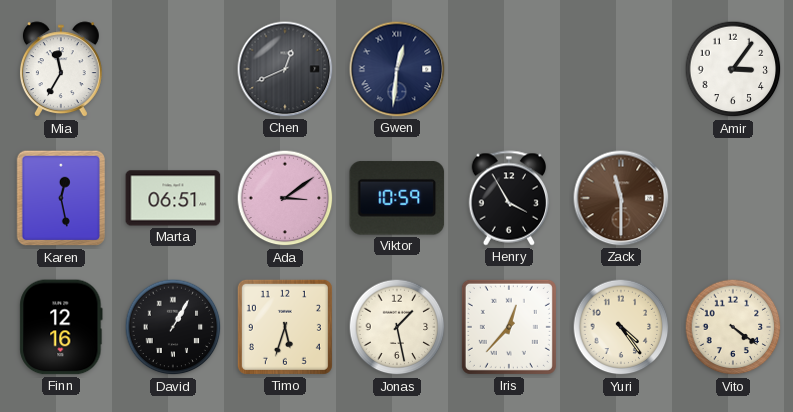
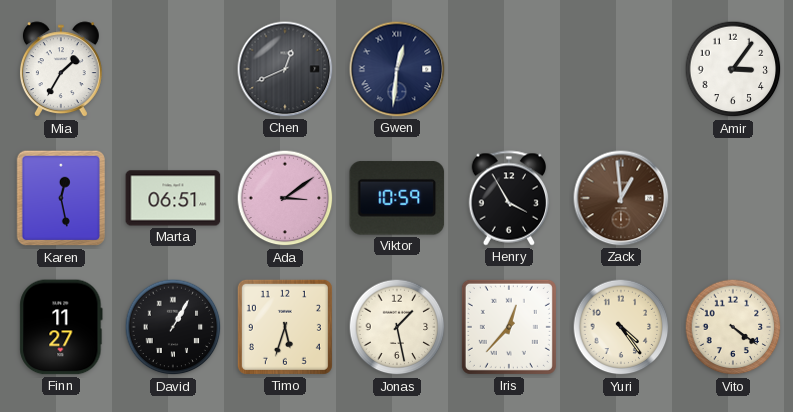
Mia: 11:35 -> 1:35 (61, 70)
Zack: 11:30 -> 12:59 (621, 198)
Finn: 12:16 -> 11:27 (61, 327)
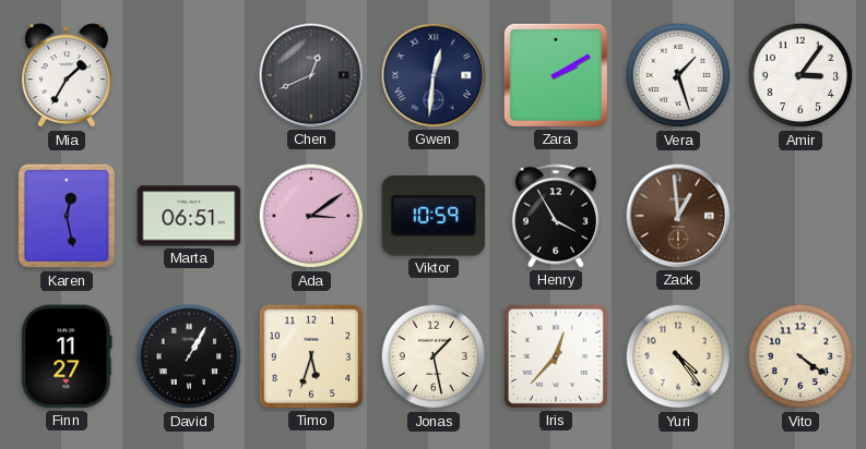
Zara: none -> 2:10 (556, 75)
Vera: none -> 1:27 (678, 75)
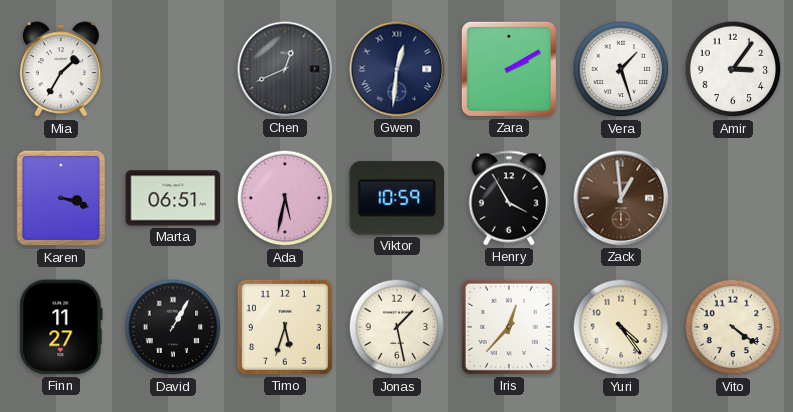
Karen: 12:28 -> 3:18 (61, 198)
Ada: 3:09 -> 5:32 (285, 198)
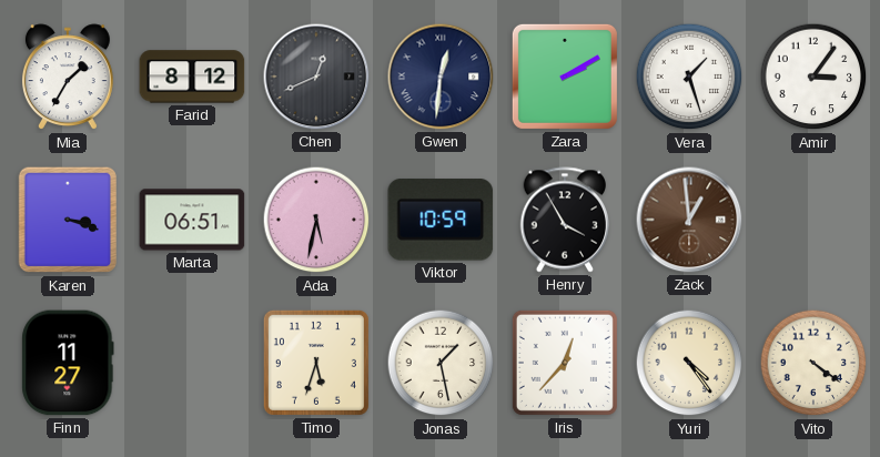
Farid: none -> 8:12 (192, 77)
David: 1:05 -> none (173, 327)
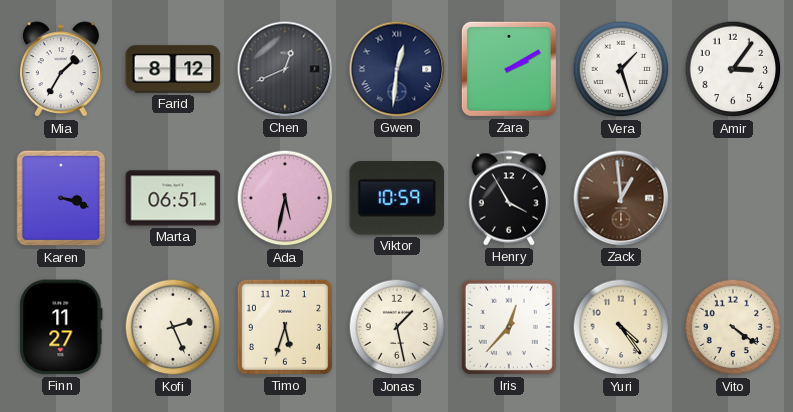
Kofi: none -> 2:26 (173, 327)
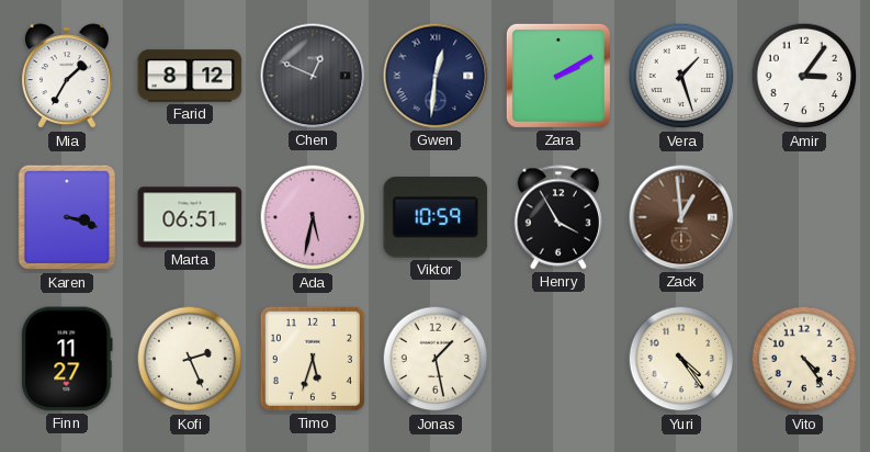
Chen: 12:41 -> 12:49 (313, 76)
Iris: 12:37 -> none (509, 327)
Vito: 4:21 -> 4:24 (804, 359)
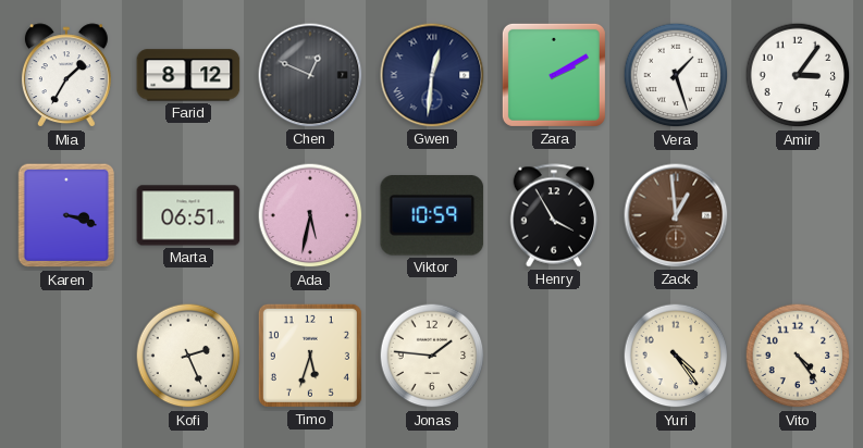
Finn: 11:27 -> none (67, 359)
Jonas: 1:28 -> 1:46 (432, 356)
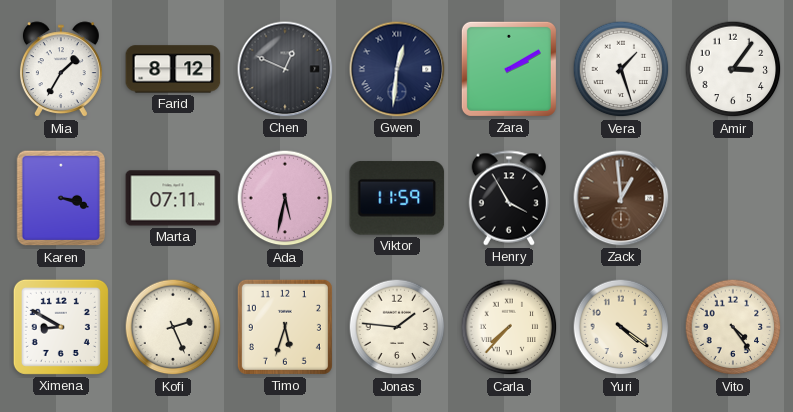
Marta: 06:51 -> 07:11 (173, 198)
Viktor: 10:59 -> 11:59 (397, 198)
Ximena: none -> 8:50 (61, 327)
Carla: none -> 7:37 (509, 327)
Yuri: 4:24 -> 4:21 (621, 327)
